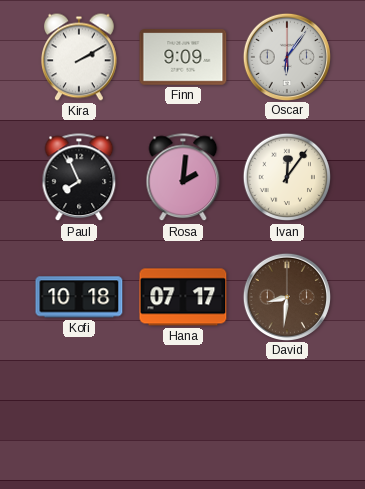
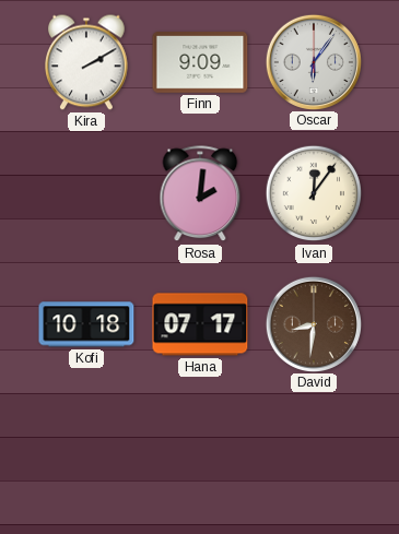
Paul: 7:56 -> none (79, 178)
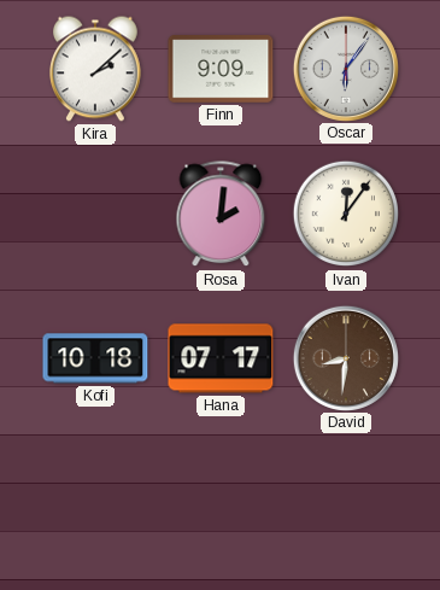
Kira: 2:10 -> 2:08 (96, 69)
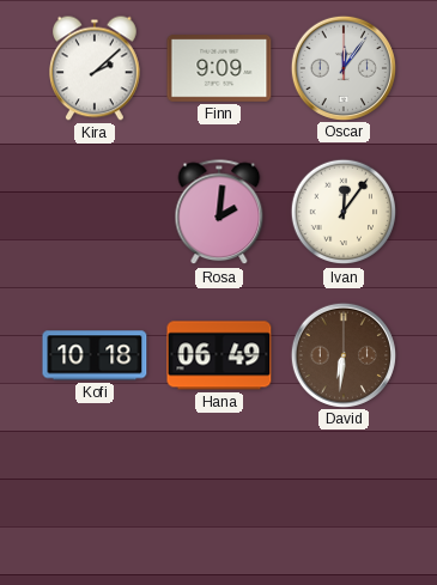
Oscar: 6:06 -> 12:06 (342, 67)
Hana: 07:17 -> 06:49 (219, 355)
David: 8:31 -> 6:31 (342, 354)
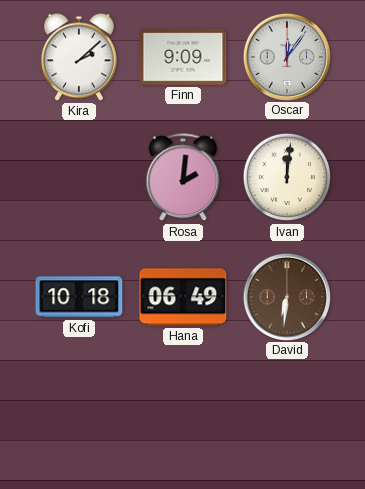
Ivan: 12:06 -> 12:01 (287, 177)
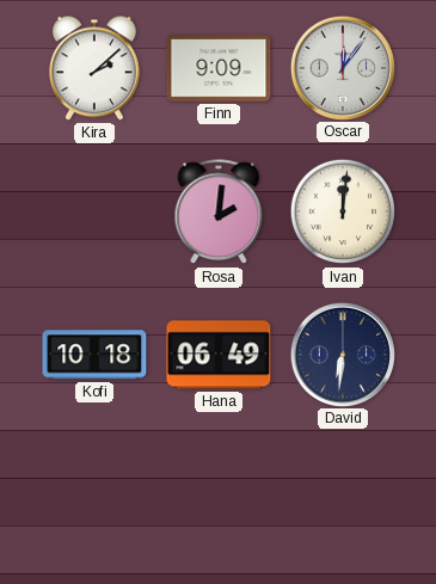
David dial: brown -> navy (342, 354)
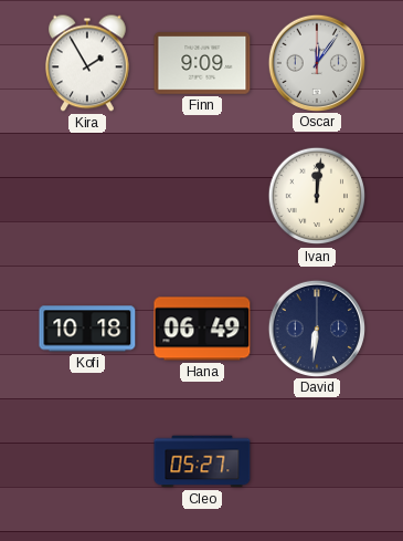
Kira: 2:08 -> 1:55 (88, 63)
Rosa: 2:01 -> none (219, 213)
Cleo: none -> 05:27 (202, 461)
